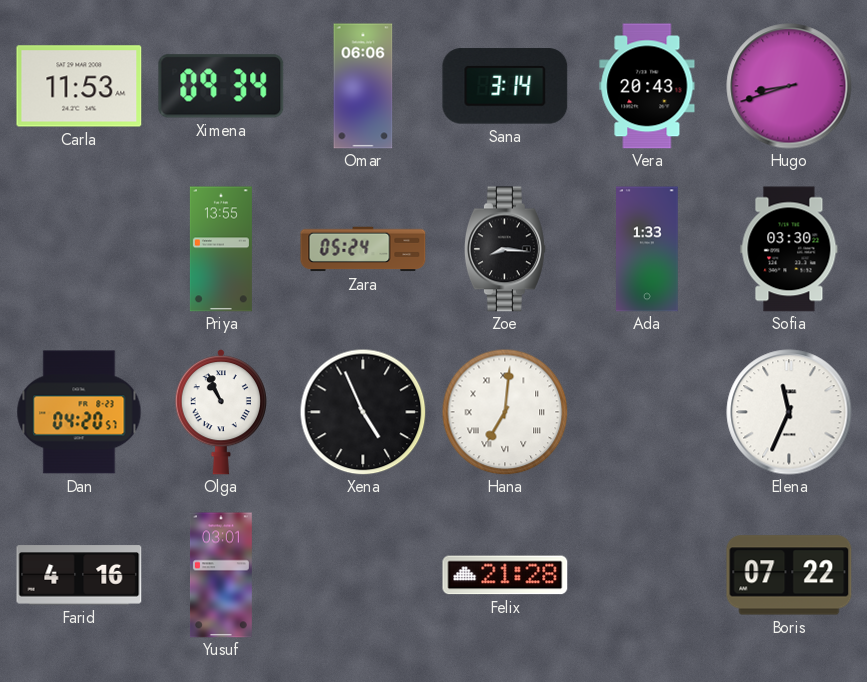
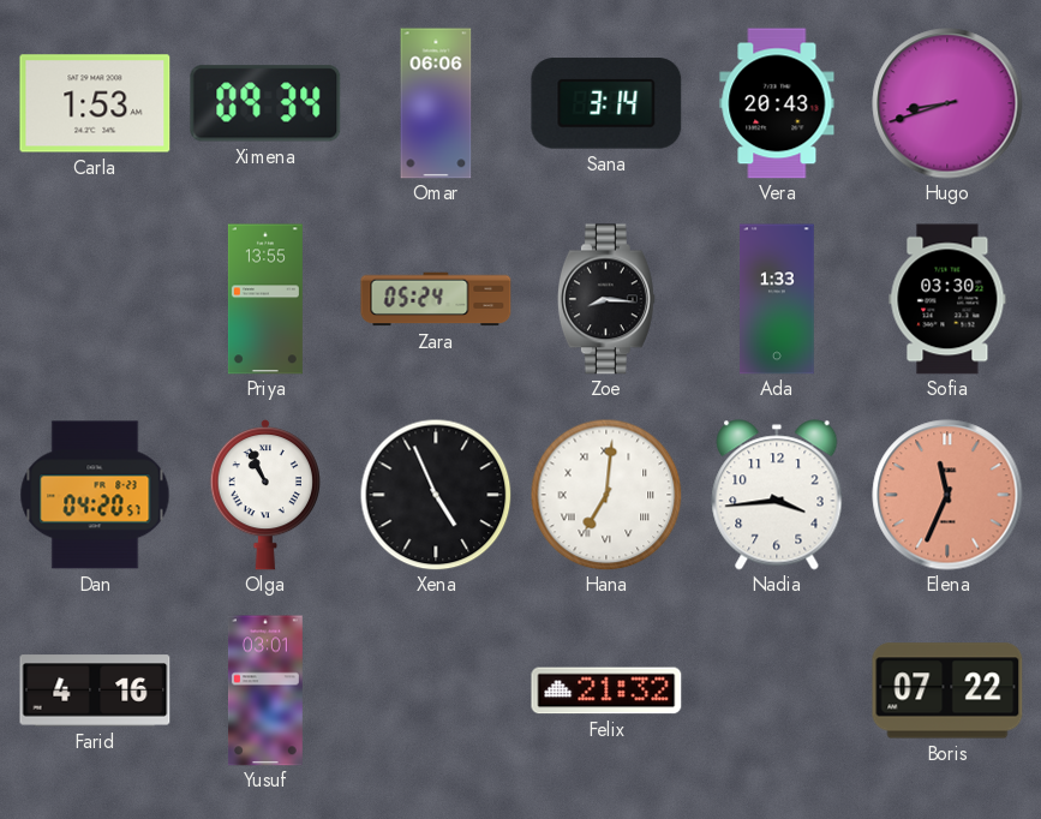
Carla: 11:53 -> 1:53 (95, 103)
Nadia: none -> 3:44 (777, 495)
Elena dial: white -> salmon (947, 495)
Felix: 21:28 -> 21:32 (606, 691)
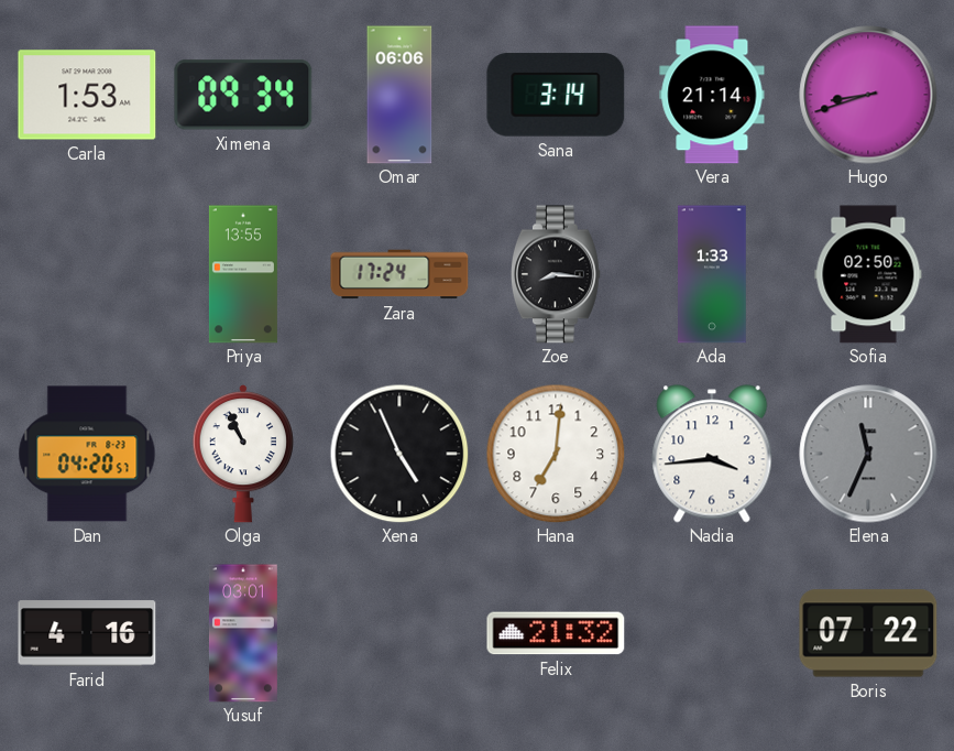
Vera: 20:43 -> 21:14 (712, 95)
Zara: 05:24 -> 17:24 (399, 274)
Sofia: 03:30 -> 02:50 (868, 274)
Hana numerals: Roman -> Arabic (556, 454)
Elena dial: salmon -> grey (868, 454)
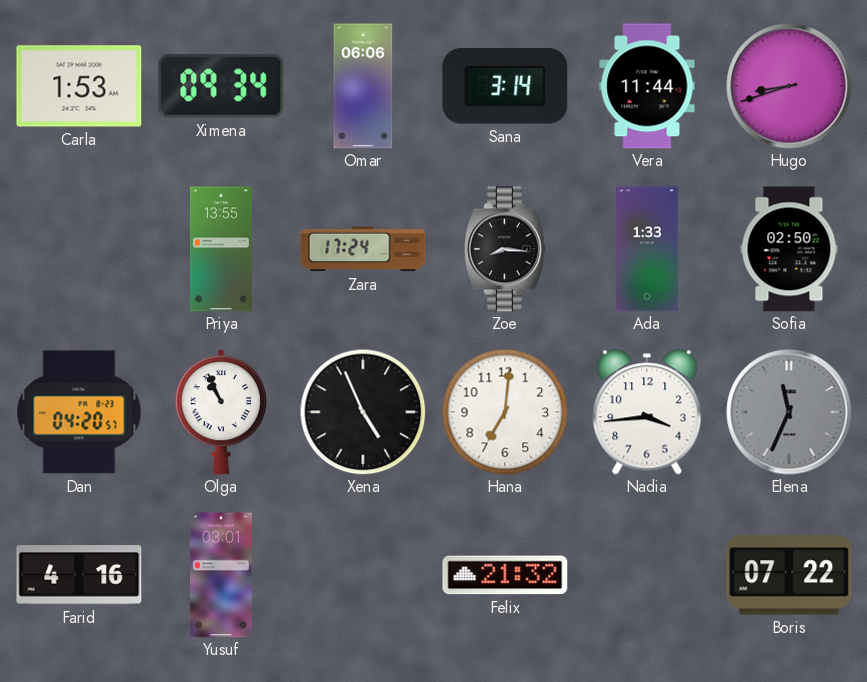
Vera: 21:14 -> 11:44 (647, 86)
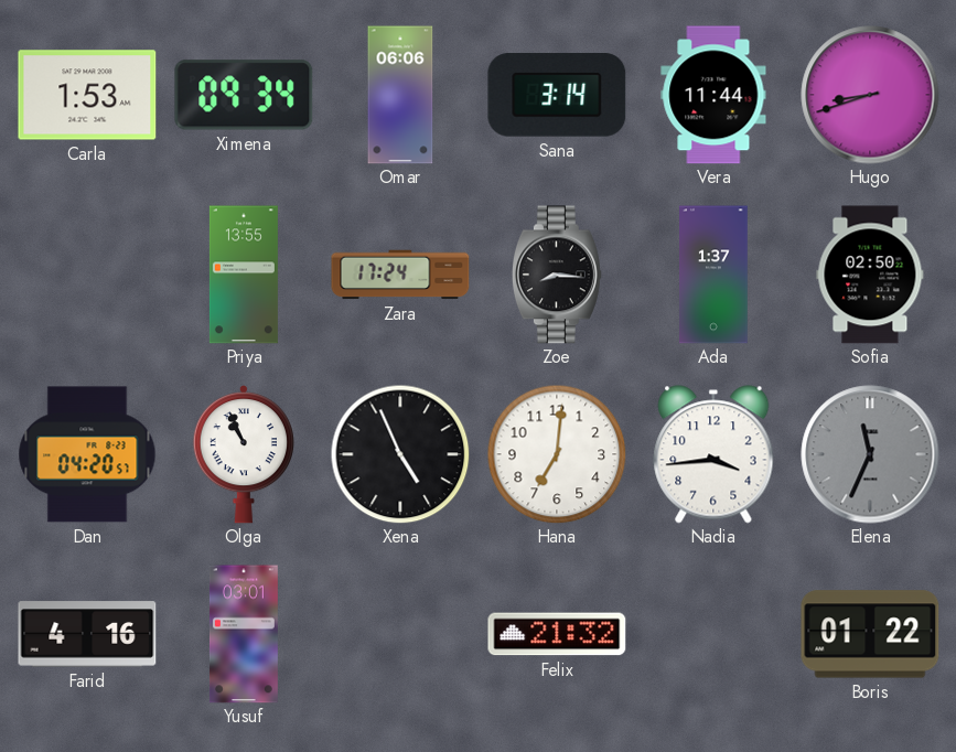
Ada: 1:33 -> 1:37 (715, 275)
Boris: 07:22 -> 01:22 (870, 634)
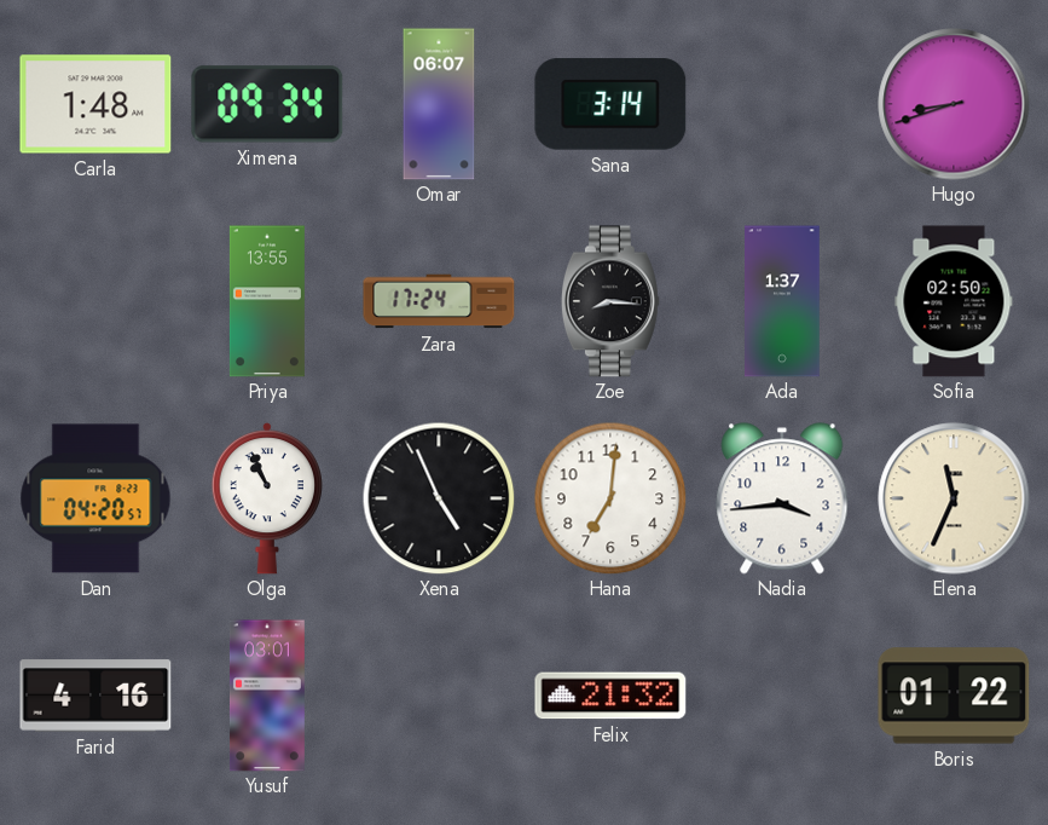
Carla: 1:53 -> 1:48 (95, 104)
Omar: 06:06 -> 06:07 (439, 104)
Vera: 11:44 -> none (713, 95)
Elena dial: grey -> cream (954, 498)
